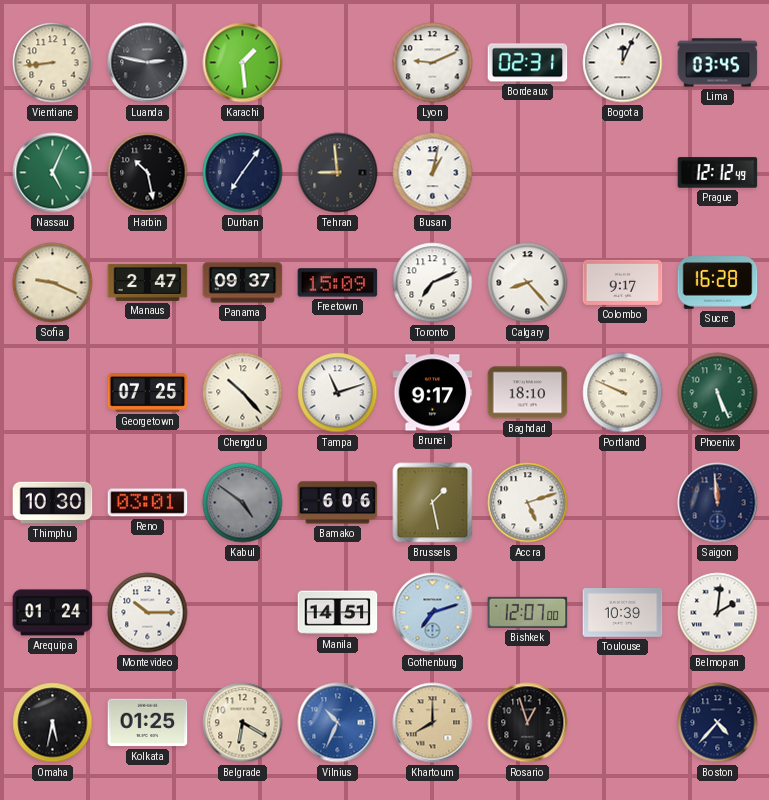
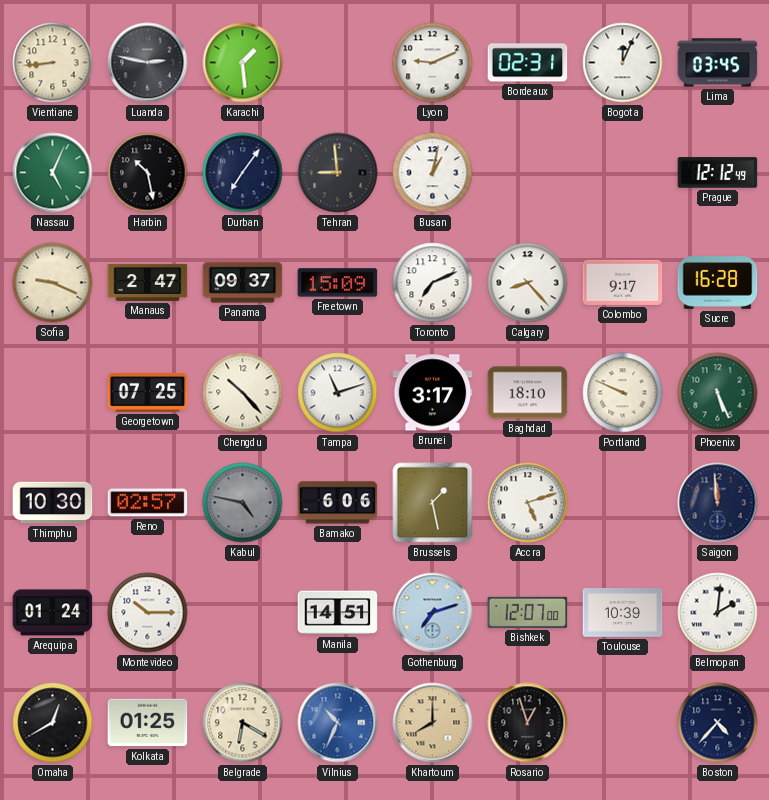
Brunei: 9:17 -> 3:17 (433, 393)
Reno: 03:01 -> 02:57 (148, 503)
Kabul: 4:51 -> 4:47 (243, 503)
Omaha: 5:32 -> 12:40 (53, 723)
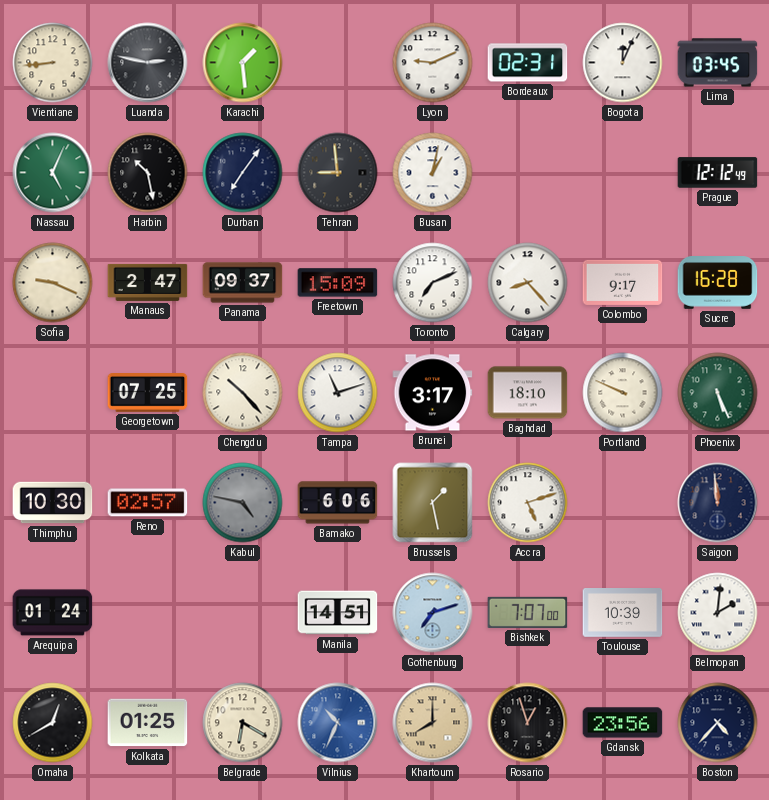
Montevideo: 10:15 -> none (148, 613)
Bishkek: 12:07 -> 7:07 (528, 612)
Gdansk: none -> 23:56 (623, 723)
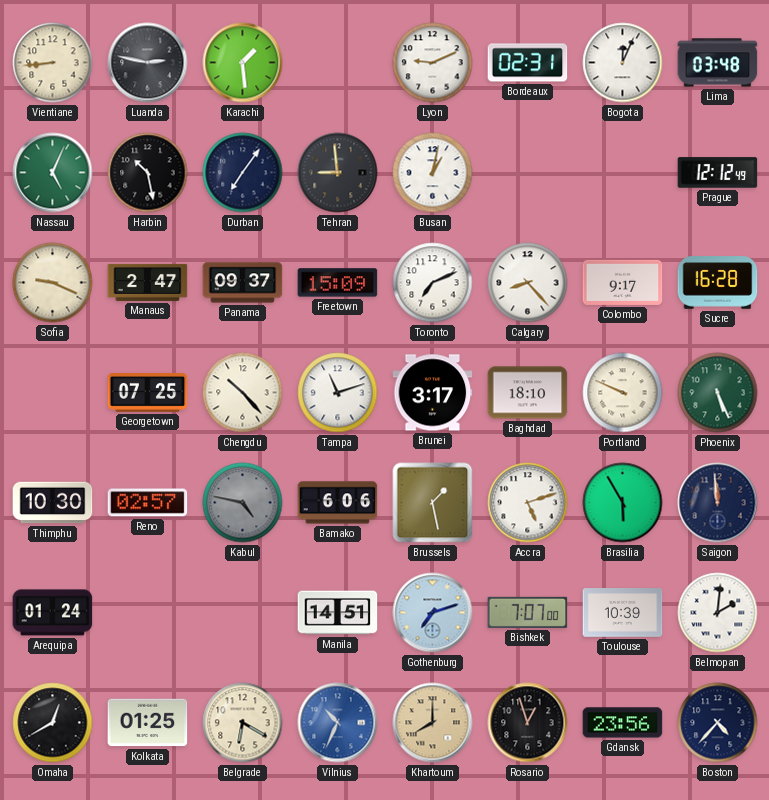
Lima: 03:45 -> 03:48 (718, 63)
Brasilia: none -> 5:55 (623, 503)
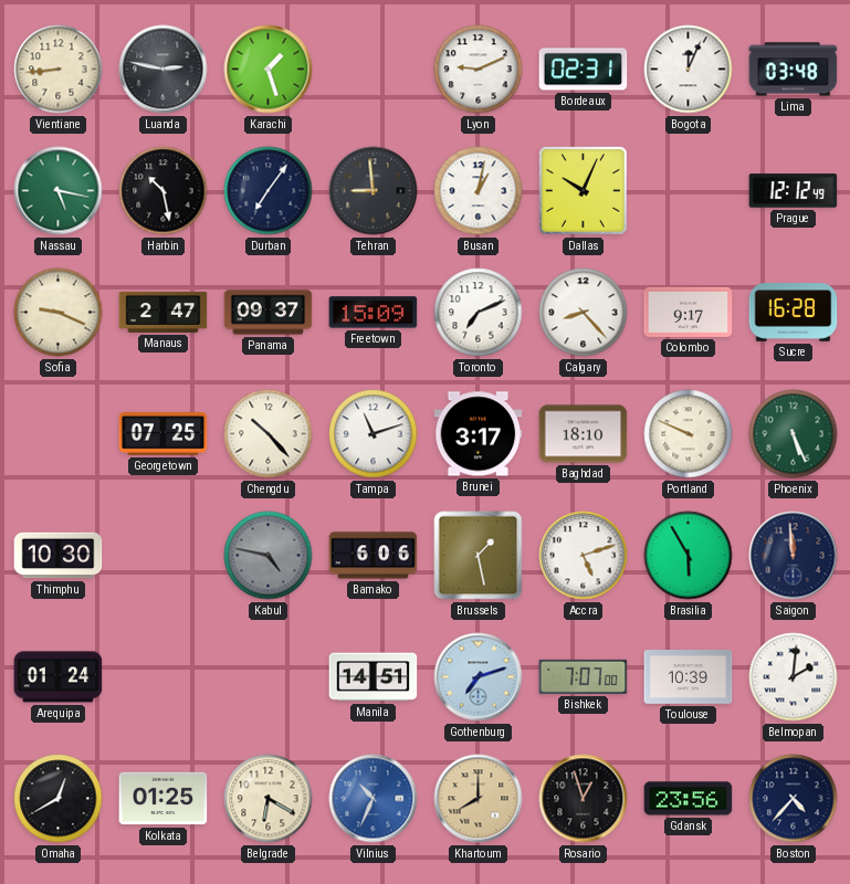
Karachi: 1:29 -> 1:27 (269, 70)
Nassau: 5:04 -> 5:17 (59, 191)
Dallas: none -> 10:04 (583, 190)
Reno: 02:57 -> none (148, 503)
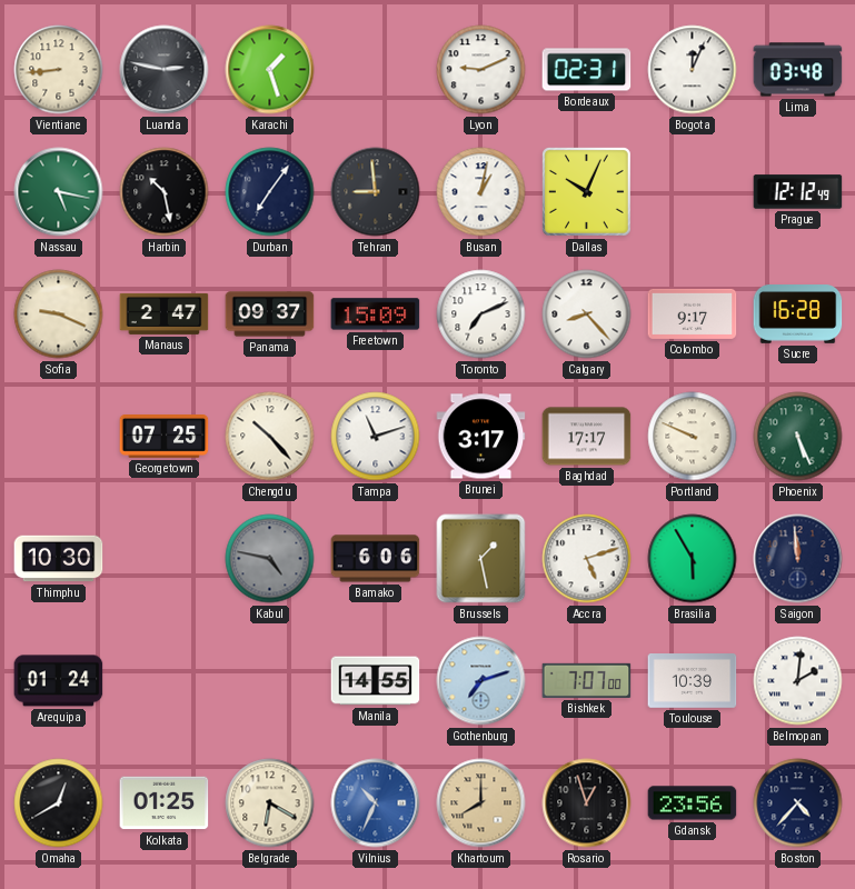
Baghdad: 18:10 -> 17:17 (587, 437)
Manila: 14:51 -> 14:55 (376, 681)
